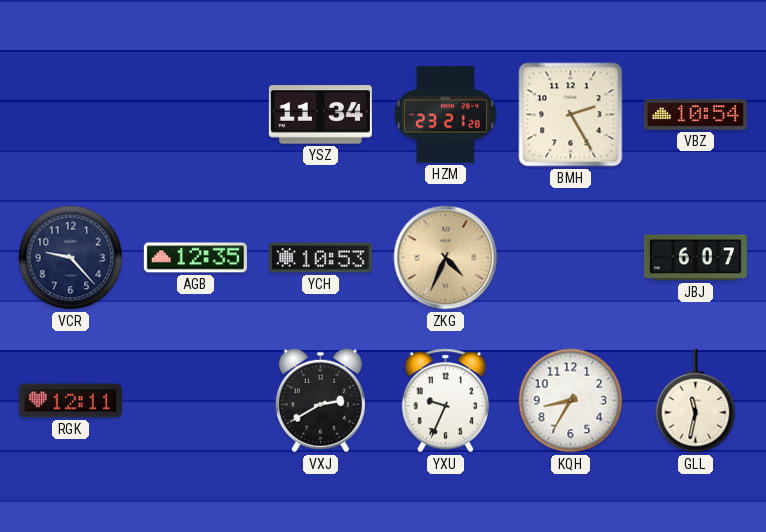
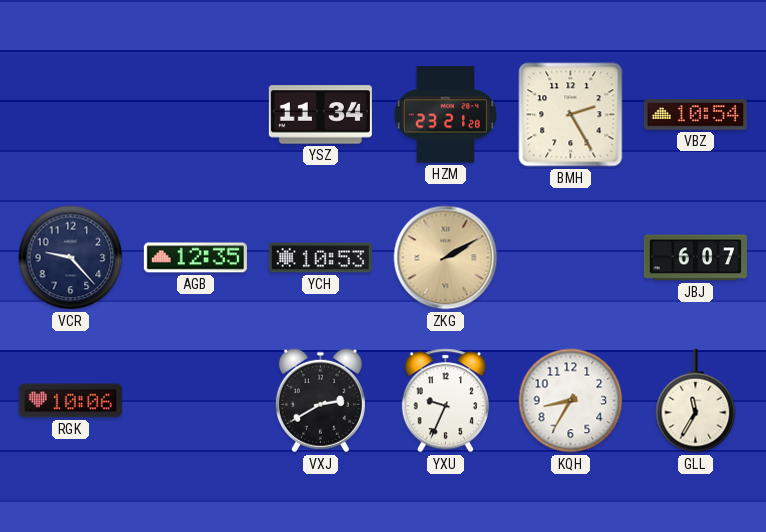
ZKG: 4:34 -> 2:10 (446, 258)
RGK: 12:11 -> 10:06 (70, 401)
GLL: 11:32 -> 11:35 (696, 401)
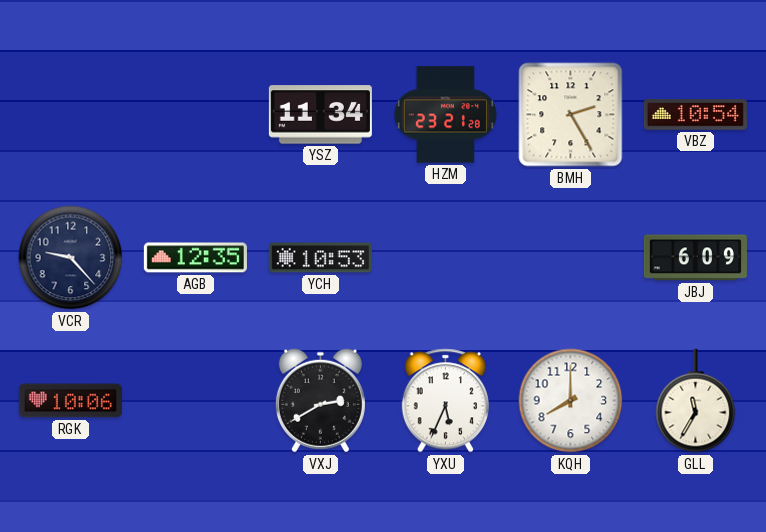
ZKG: 2:10 -> none (446, 258)
JBJ: 6:07 -> 6:09 (695, 258)
YXU: 9:34 -> 5:34 (445, 401)
KQH: 8:35 -> 8:00 (571, 401)
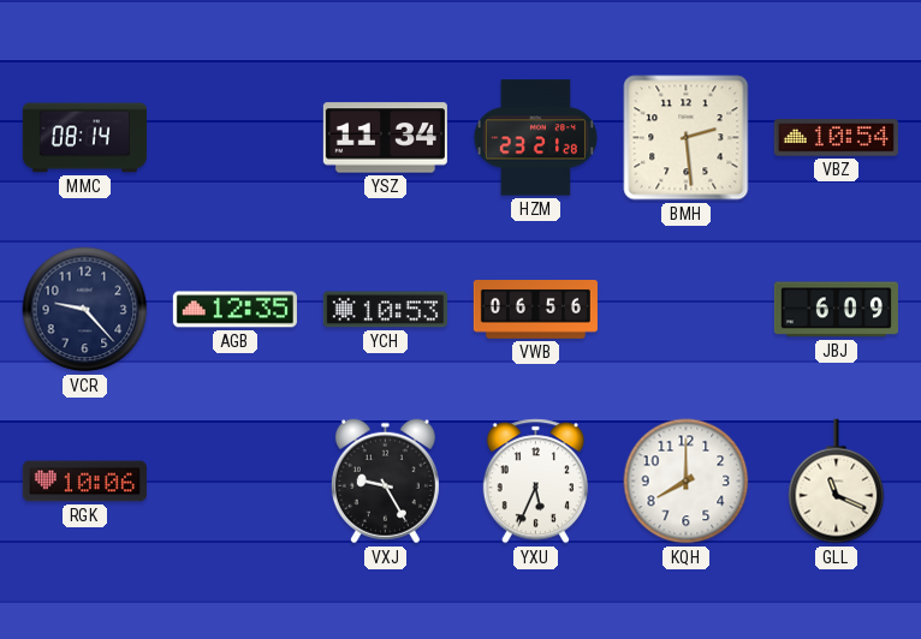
MMC: none -> 08:14 (84, 138)
BMH: 2:25 -> 2:29 (687, 138)
VWB: none -> 06:56 (535, 310)
VXJ: 2:40 -> 9:25 (385, 482)
GLL: 11:35 -> 11:19 (837, 482)
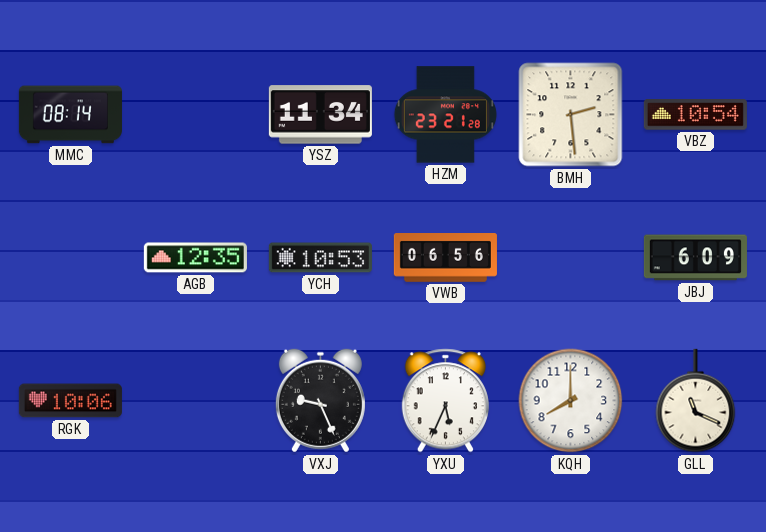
VCR: 9:23 -> none (85, 310)
VXJ: 9:25 -> 9:26 (320, 401)
